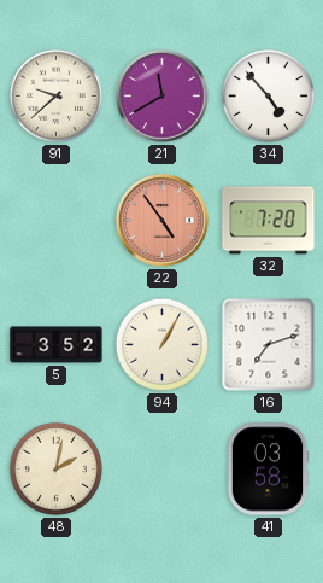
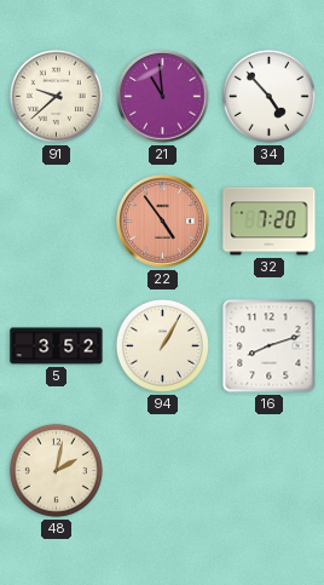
21: 11:40 -> 10:59 (163, 97)
16: 7:12 -> 8:12 (270, 346)
41: 03:58 -> none (268, 470)
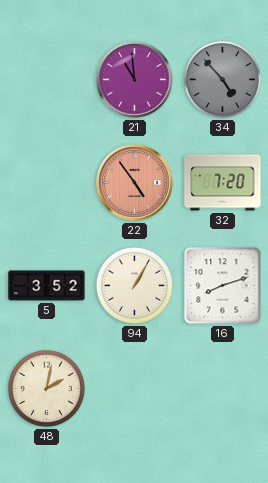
91: 9:38 -> none (56, 96)
34 dial: white -> grey (222, 79)
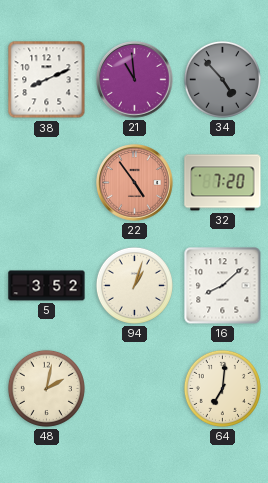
38: none -> 8:11 (47, 80)
94: 1:05 -> 1:03 (134, 285)
16: 8:12 -> 8:08 (223, 286)
64: none -> 7:01 (222, 388)
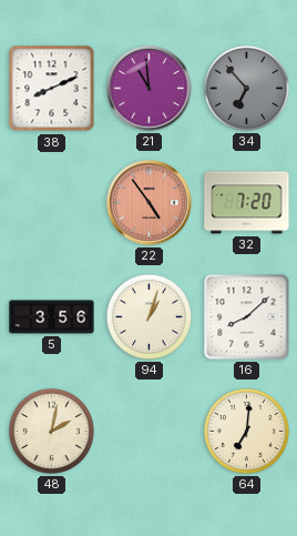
34: 4:53 -> 6:53 (246, 88)
5: 3:52 -> 3:56 (52, 317)
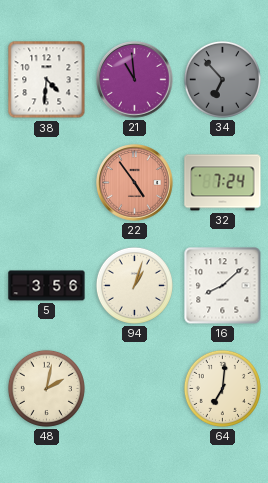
38: 8:11 -> 4:31 (47, 80)
32: 7:20 -> 7:24 (223, 183)
